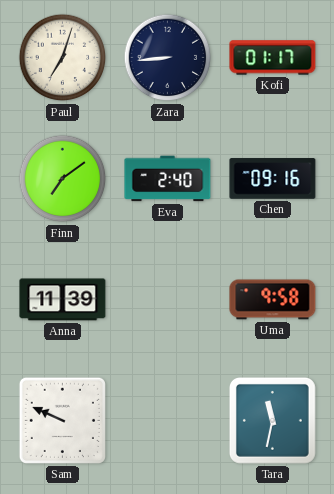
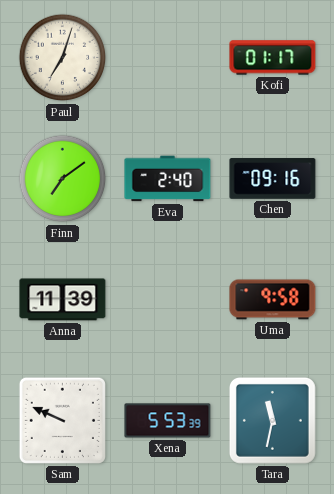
Zara: 8:44 -> none (168, 58)
Xena: none -> 5:53 (168, 421)
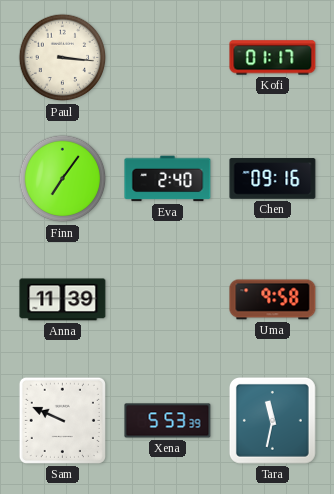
Paul: 7:03 -> 3:16 (63, 58)
Finn: 7:09 -> 7:06 (63, 179)
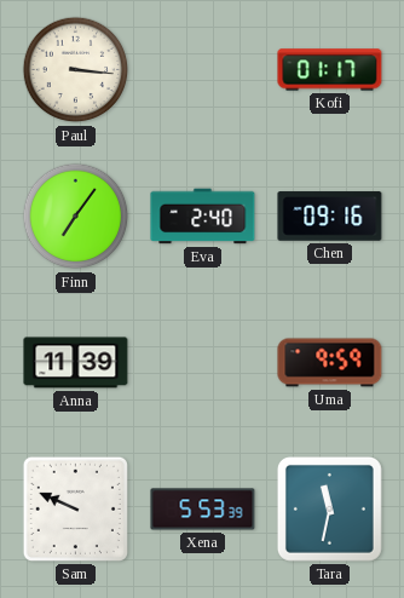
Uma: 9:58 -> 9:59 (330, 363)
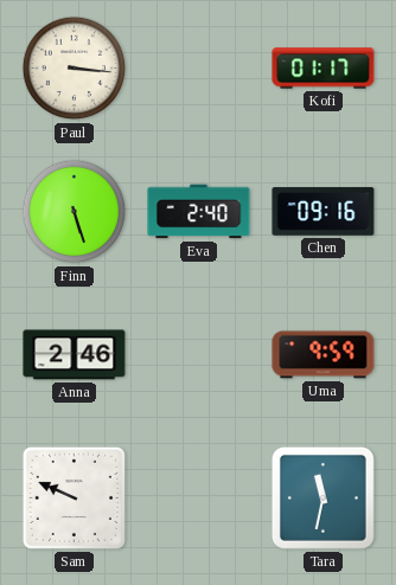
Finn: 7:06 -> 5:27 (75, 212)
Anna: 11:39 -> 2:46 (75, 355)
Xena: 5:53 -> none (203, 510)
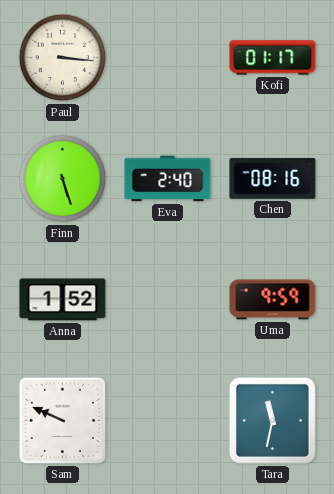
Chen: 09:16 -> 08:16 (273, 179)
Anna: 2:46 -> 1:52 (63, 300)
